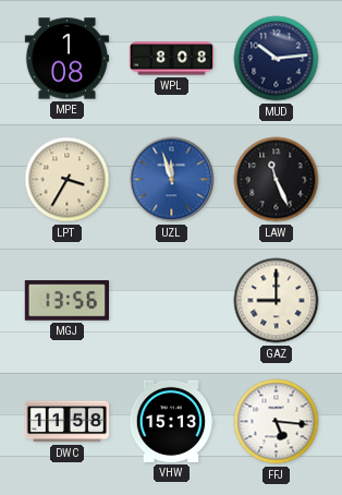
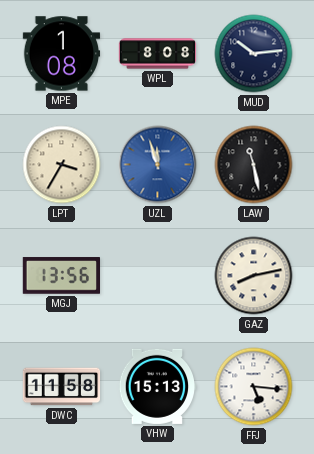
LAW: 11:26 -> 11:28 (254, 165)
GAZ: 9:00 -> 8:13 (254, 276)
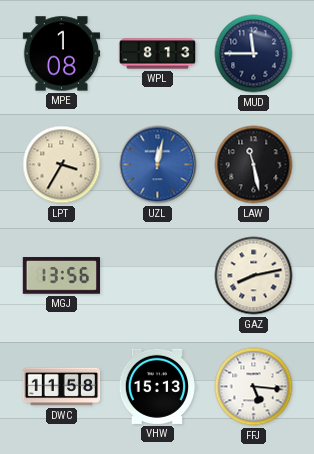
WPL: 8:08 -> 8:13 (158, 54)
MUD: 10:14 -> 11:45 (254, 54)
UZL: 11:57 -> 12:02 (158, 165)
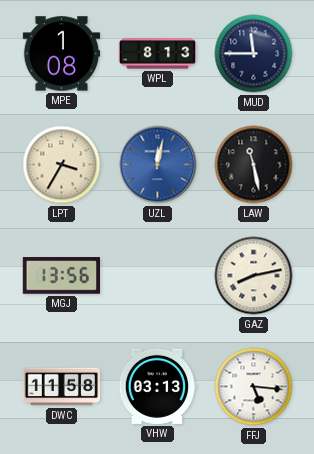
VHW: 15:13 -> 03:13 (157, 386)
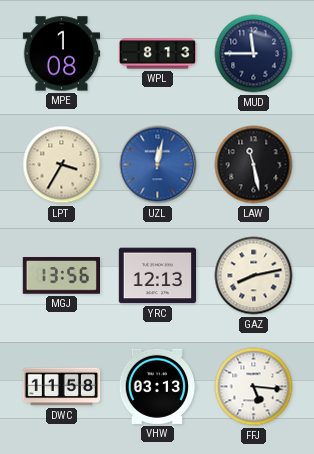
YRC: none -> 12:13 (158, 276)
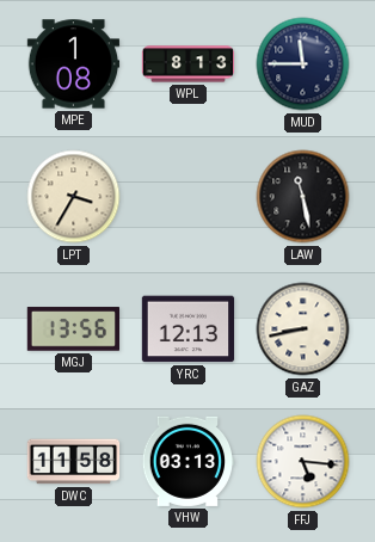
UZL: 12:02 -> none (158, 165)
GAZ: 8:13 -> 8:43 (303, 329)
